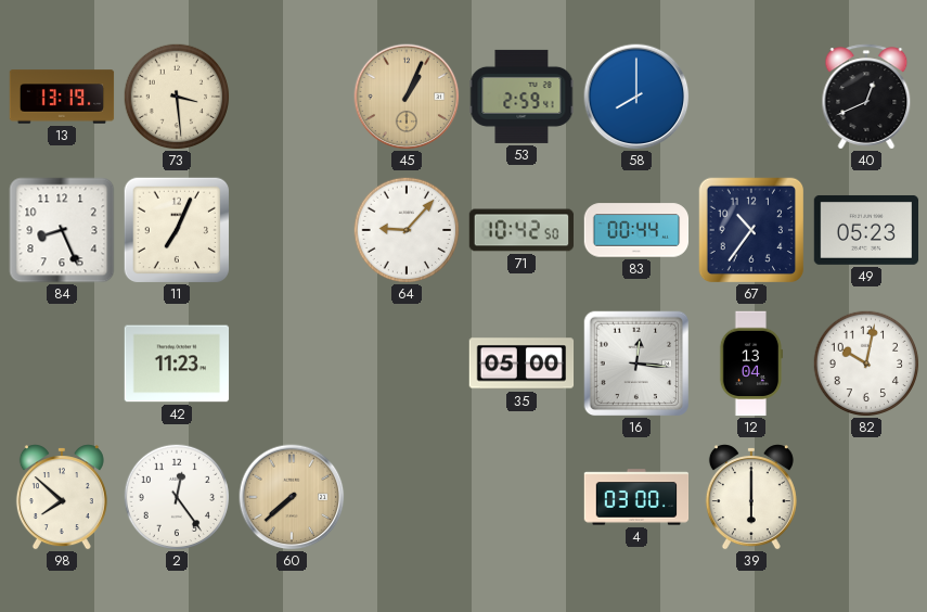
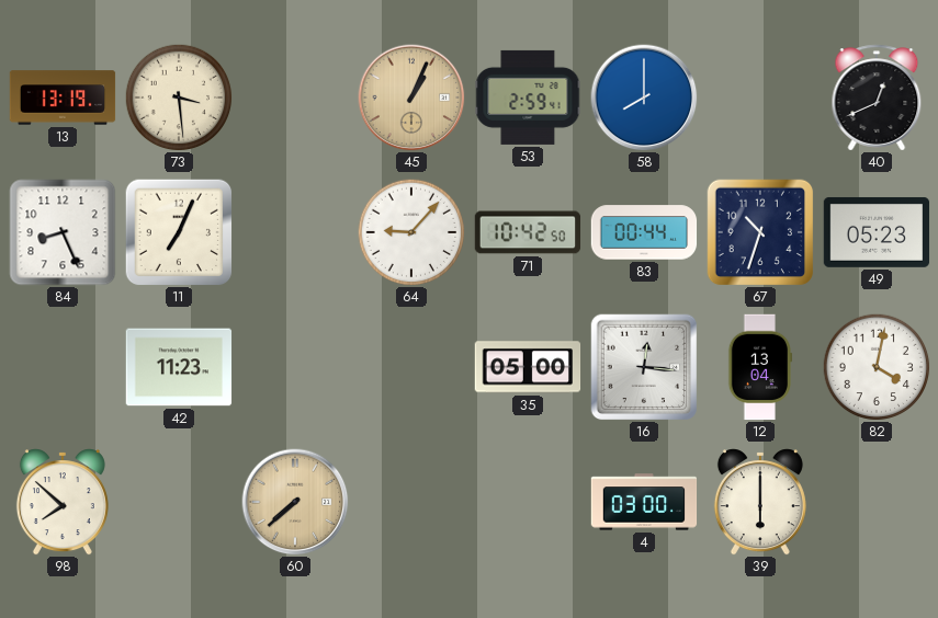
67: 10:36 -> 10:33 (760, 232)
82: 10:02 -> 4:02 (877, 367)
2: 12:24 -> none (177, 497)
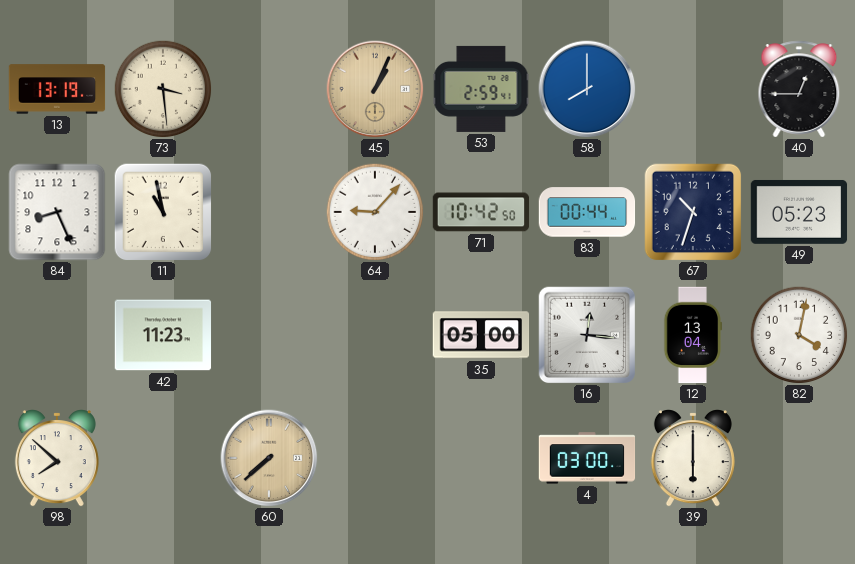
40: 12:41 -> 12:45 (799, 89)
11: 7:04 -> 10:58 (163, 212)
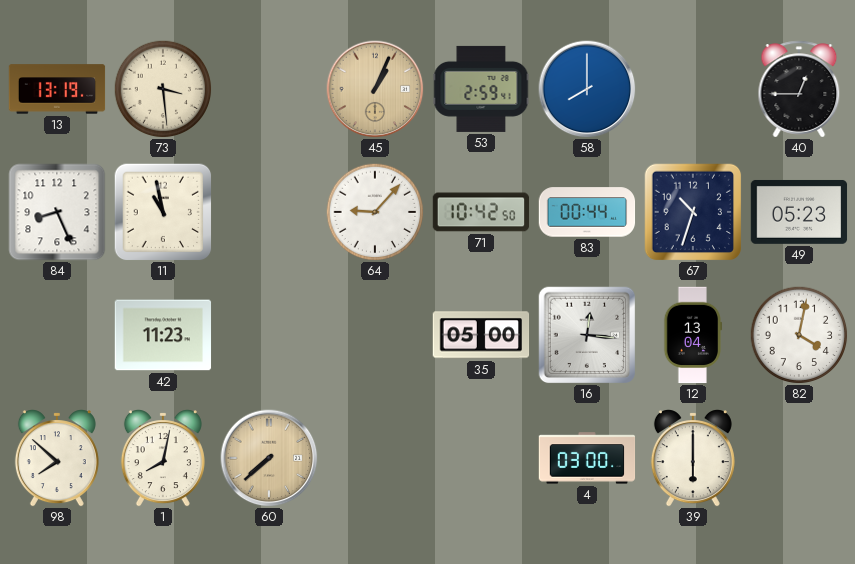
1: none -> 8:02 (163, 458)
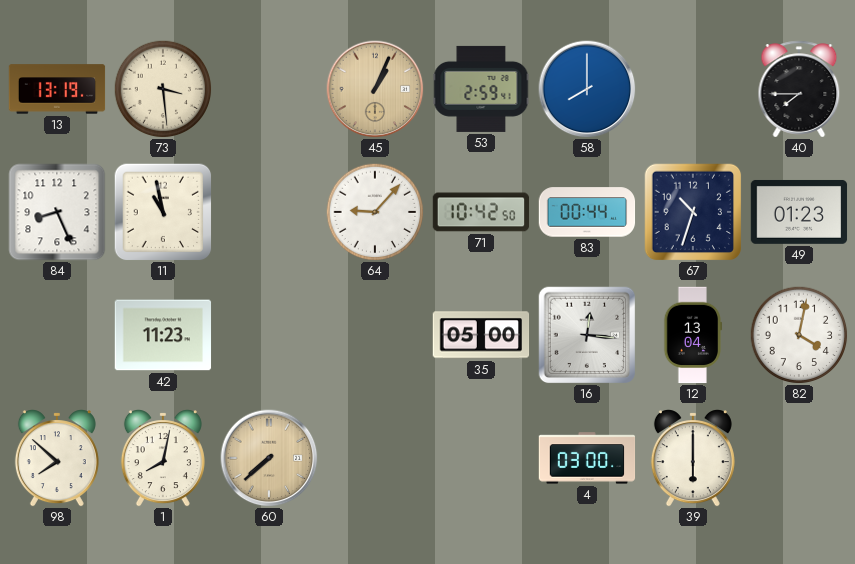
40: 12:45 -> 7:45 (799, 89)
49: 05:23 -> 01:23 (799, 212)
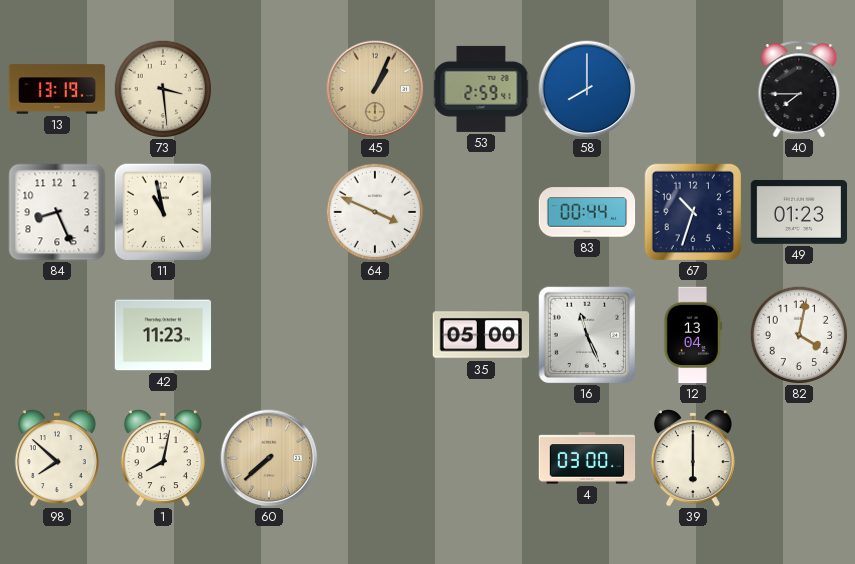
64: 9:07 -> 3:49 (375, 212)
71: 10:42 -> none (481, 212)
16: 12:16 -> 11:26 (587, 335)
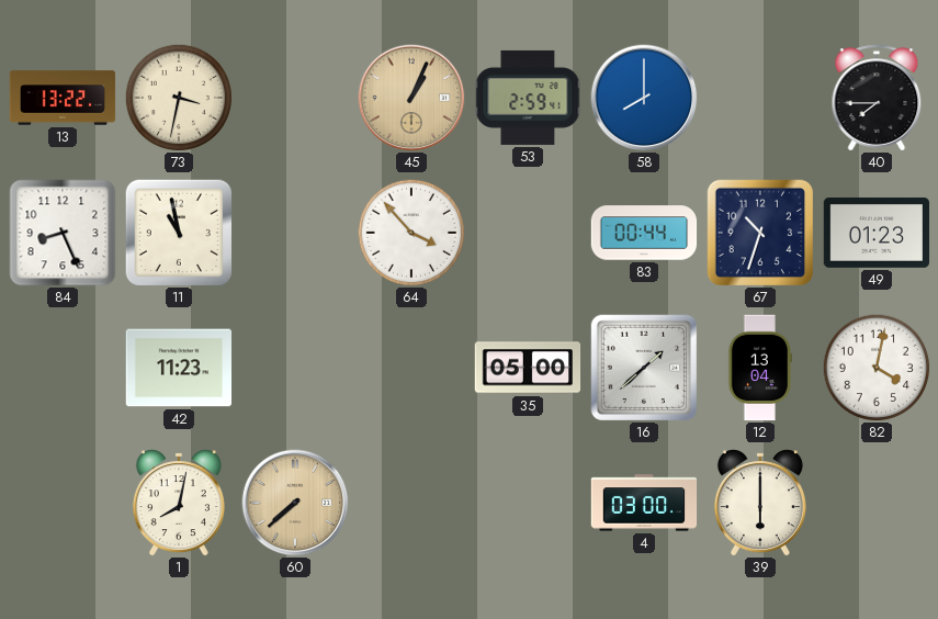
13: 13:19 -> 13:22 (63, 98)
73: 3:29 -> 3:32 (179, 98)
64: 3:49 -> 3:53 (411, 233)
16: 11:26 -> 1:38 (644, 368)
98: 7:52 -> none (57, 458)
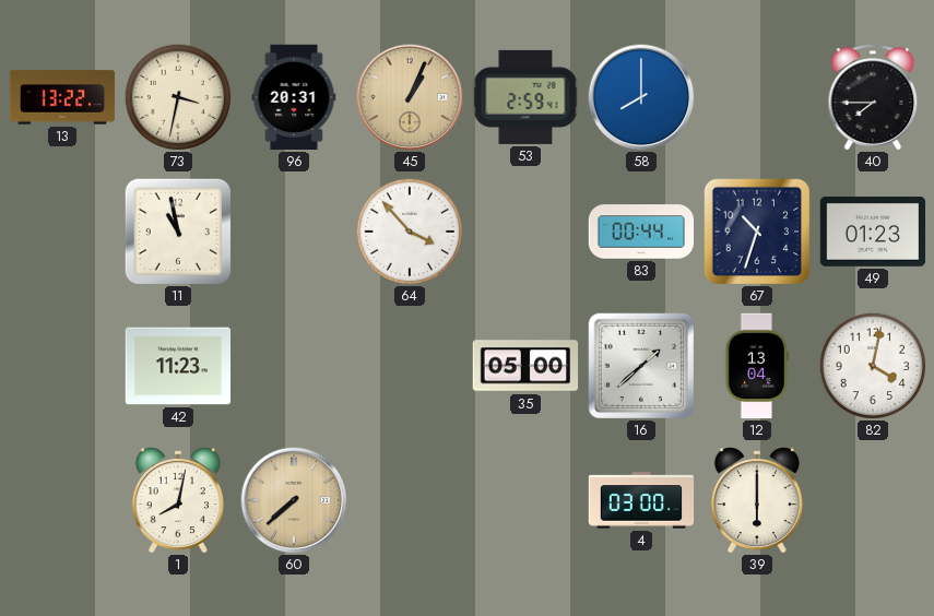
96: none -> 20:31 (294, 97)
84: 8:26 -> none (63, 233)
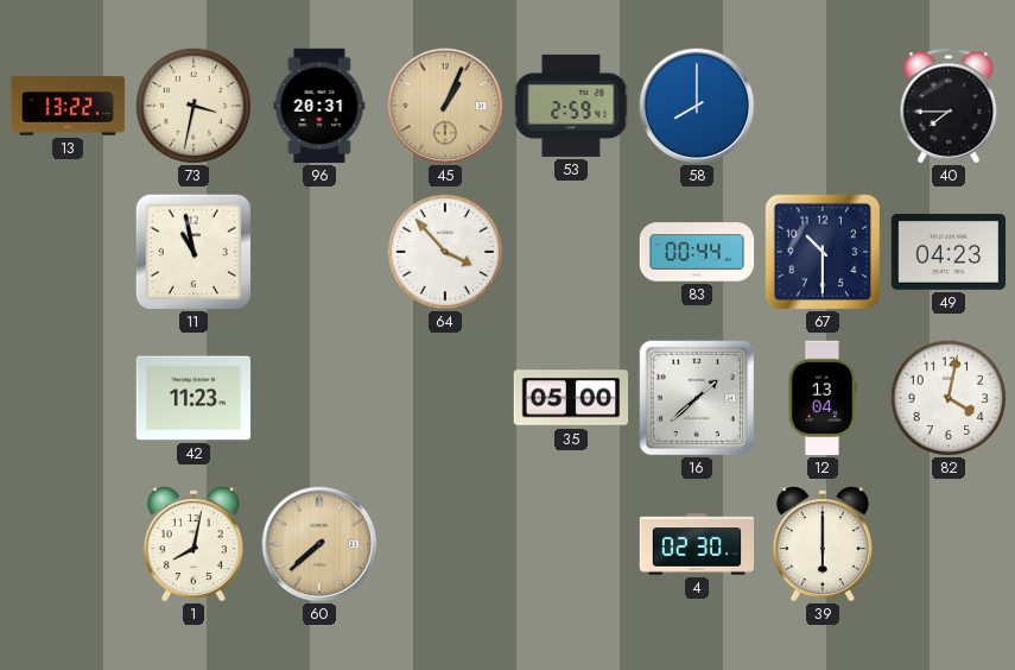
67: 10:33 -> 10:30 (823, 252)
49: 01:23 -> 04:23 (949, 252)
4: 03:00 -> 02:30 (697, 544)
